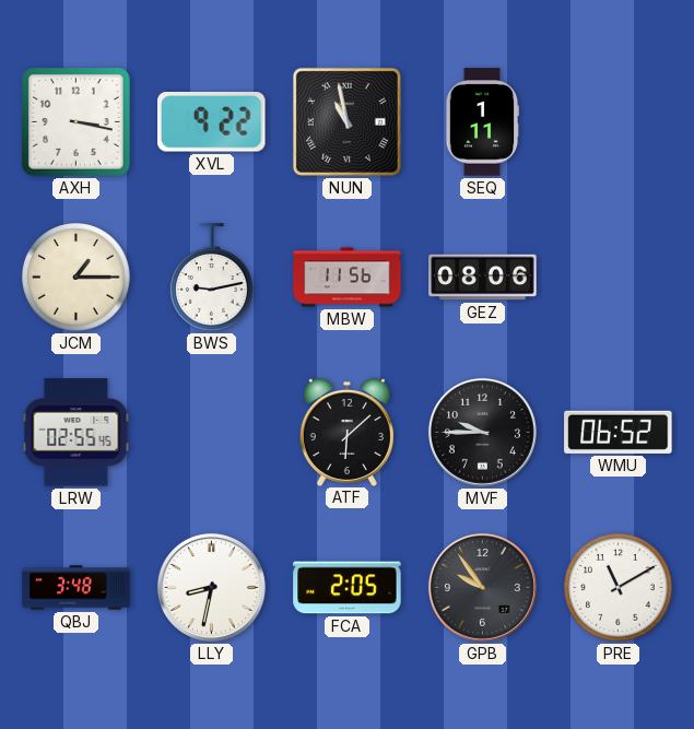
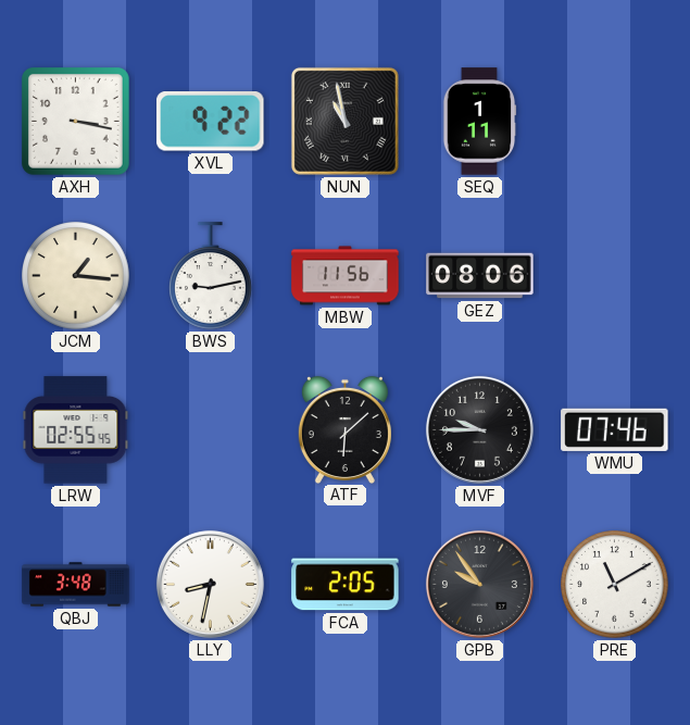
JCM: 1:15 -> 1:16 (76, 276)
WMU: 06:52 -> 07:46 (615, 429)
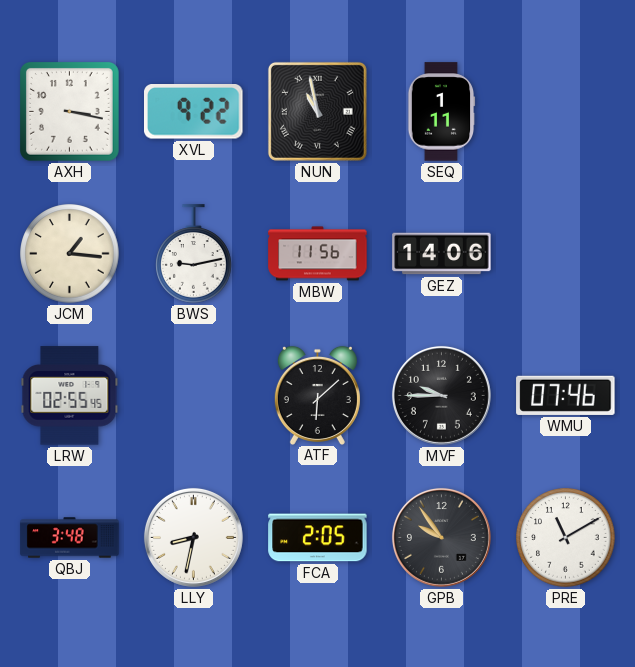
GEZ: 08:06 -> 14:06 (442, 254)
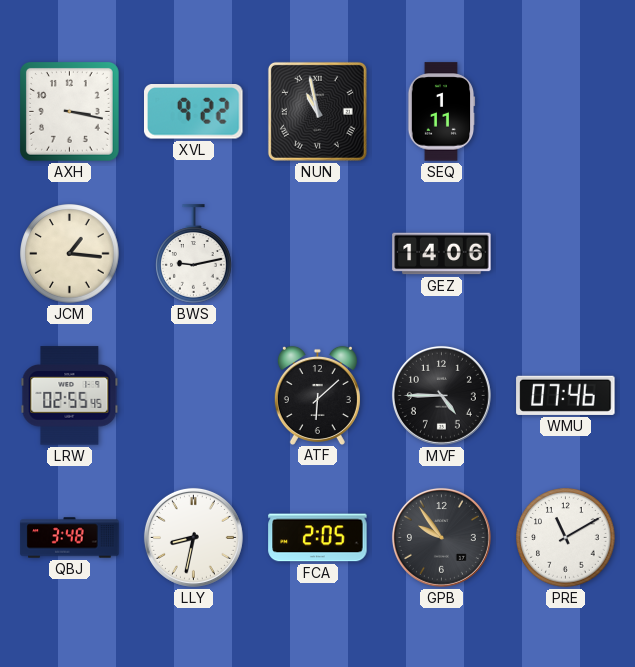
MBW: 11:56 -> none (318, 254)
MVF: 9:45 -> 4:45 (441, 395)
